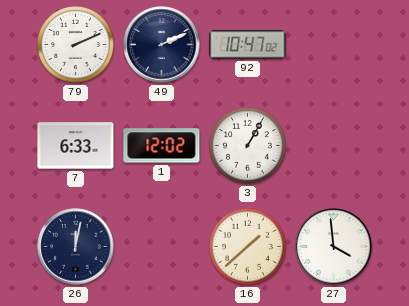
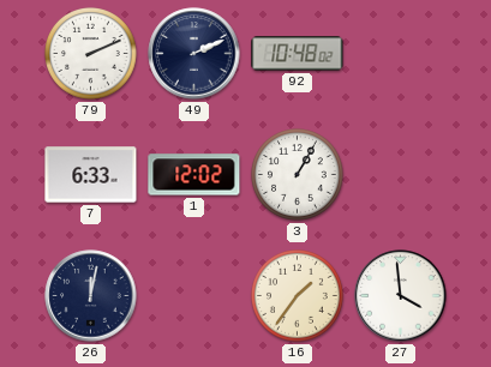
92: 10:47 -> 10:48 (298, 54)
16: 1:38 -> 1:36 (298, 296)
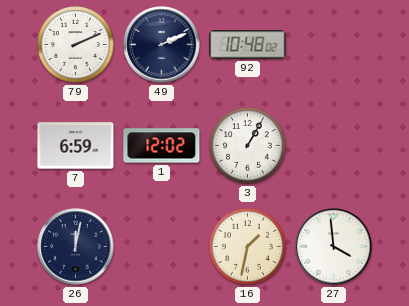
7: 6:33 -> 6:59 (76, 146)
16: 1:36 -> 1:32 (248, 247)
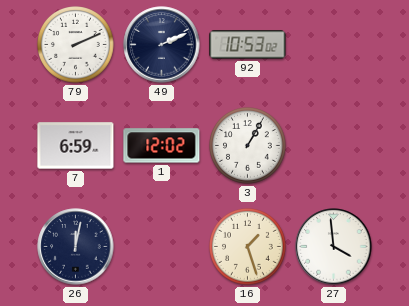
92: 10:48 -> 10:53 (248, 45)
16: 1:32 -> 1:27 (248, 247)
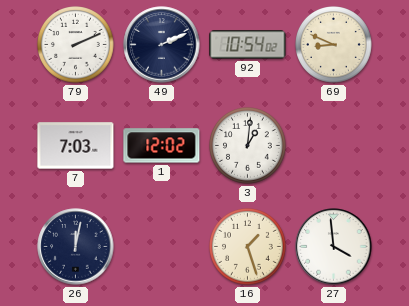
92: 10:53 -> 10:54 (248, 45)
69: none -> 8:49 (334, 45)
7: 6:59 -> 7:03 (76, 146)
3: 1:05 -> 1:01 (248, 146)
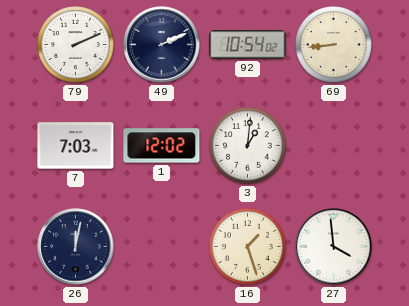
69: 8:49 -> 8:44 (334, 45)
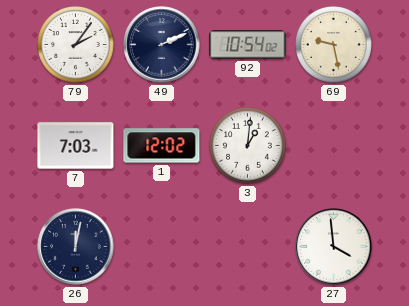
79: 2:11 -> 2:06 (76, 45)
69: 8:44 -> 9:28 (334, 45)
16: 1:27 -> none (248, 247)
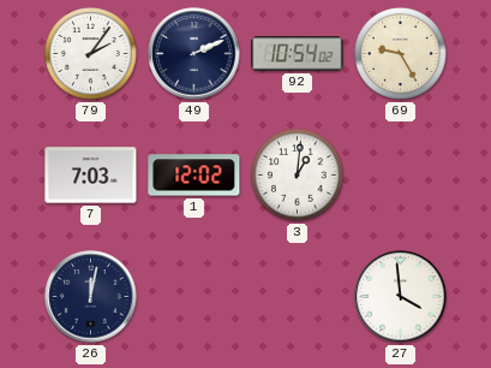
69: 9:28 -> 9:25 (401, 54)
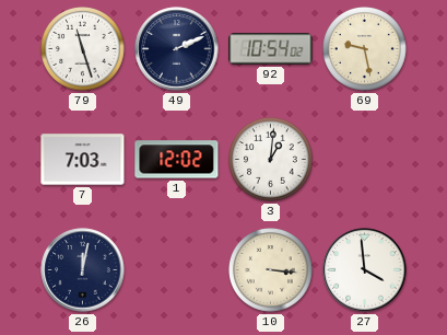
79: 2:06 -> 11:27 (83, 49)
69: 9:25 -> 9:28 (365, 49)
10: none -> 3:16 (271, 270)
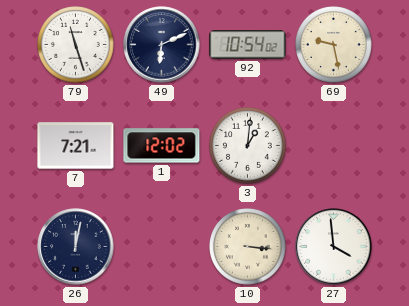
49: 2:11 -> 6:11 (162, 45)
7: 7:03 -> 7:21 (76, 146)
